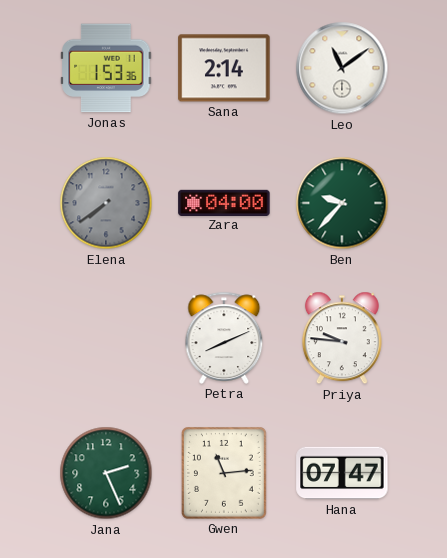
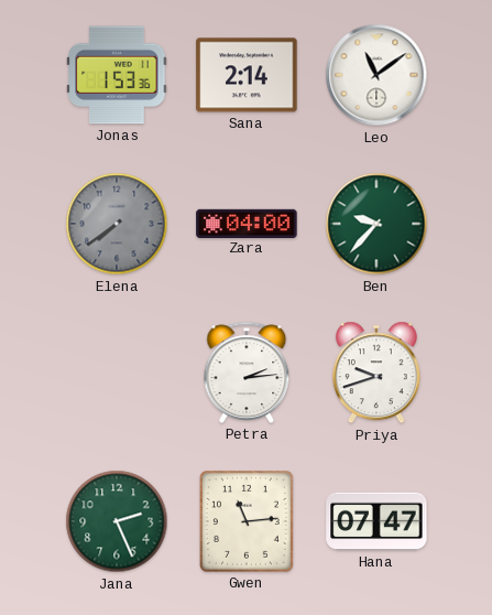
Petra: 8:11 -> 2:14 (247, 373)
Priya: 9:46 -> 9:42 (376, 373)
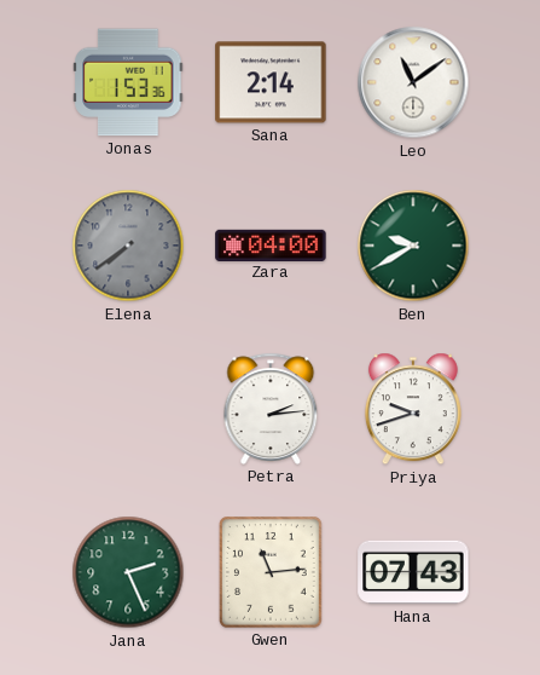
Ben: 9:37 -> 9:40 (413, 246)
Hana: 07:47 -> 07:43 (413, 572)
